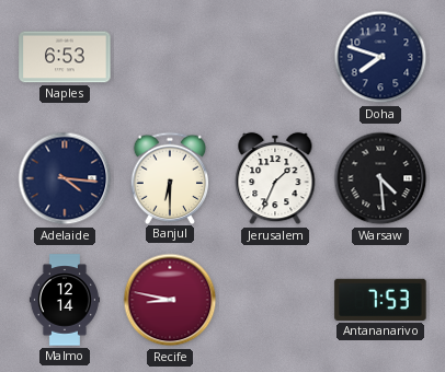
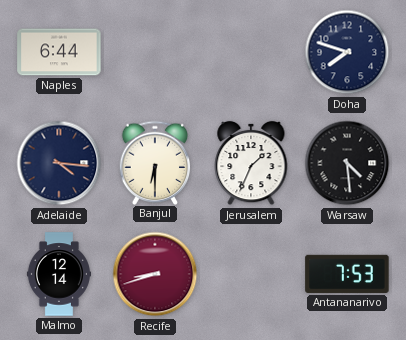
Naples: 6:53 -> 6:44 (59, 52)
Recife: 8:47 -> 8:42 (155, 274)
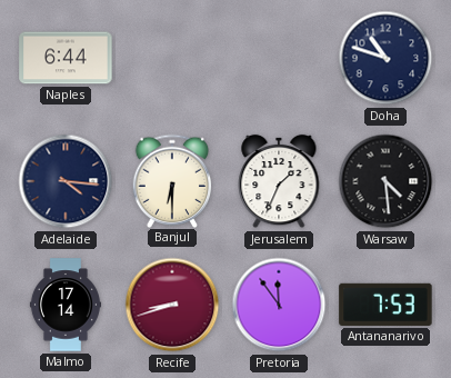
Doha: 7:48 -> 10:48 (385, 58)
Malmo: 12:14 -> 17:14 (66, 305)
Pretoria: none -> 11:54 (279, 305)
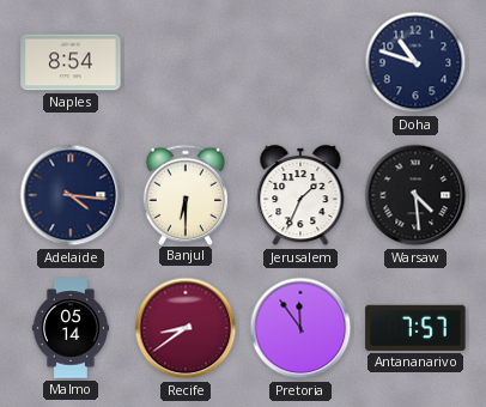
Naples: 6:44 -> 8:54 (71, 62)
Malmo: 17:14 -> 05:14 (71, 328)
Recife: 8:42 -> 8:39 (186, 328)
Antananarivo: 7:53 -> 7:57 (415, 328)
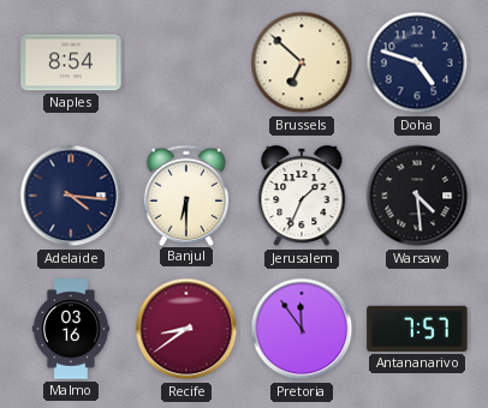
Brussels: none -> 6:52 (302, 62)
Doha: 10:48 -> 4:48 (417, 62)
Malmo: 05:14 -> 03:16 (71, 329)
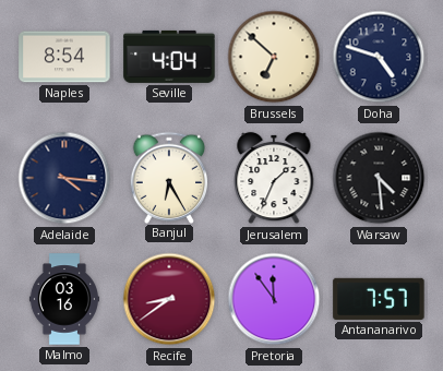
Seville: none -> 4:04 (169, 57)
Banjul: 6:30 -> 6:25 (169, 177)
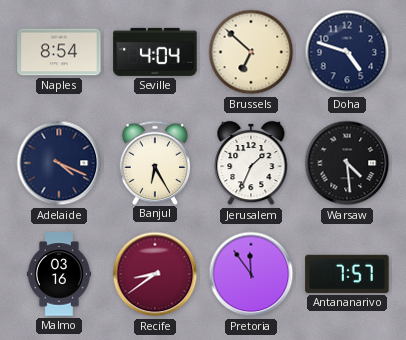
Adelaide: 4:16 -> 4:19 (59, 163)
